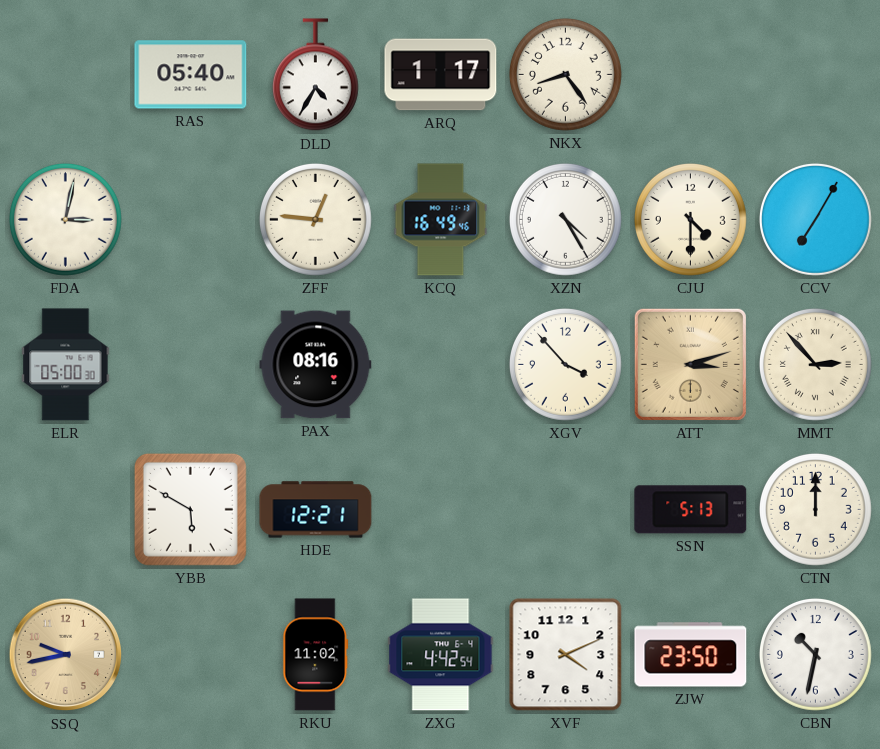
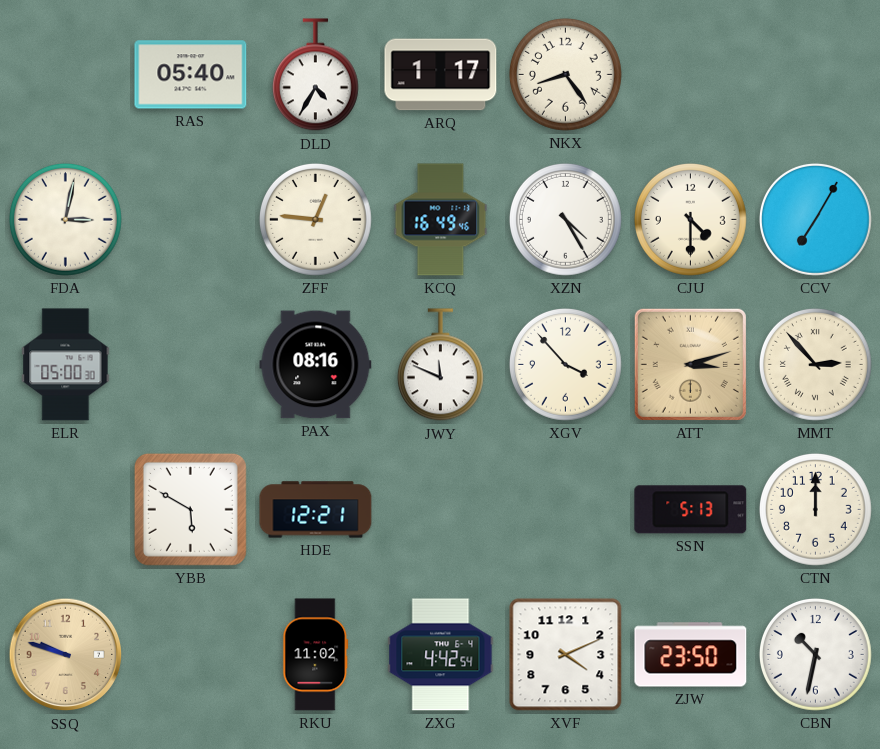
JWY: none -> 11:49 (440, 365)
SSQ: 9:43 -> 9:48 (66, 655)
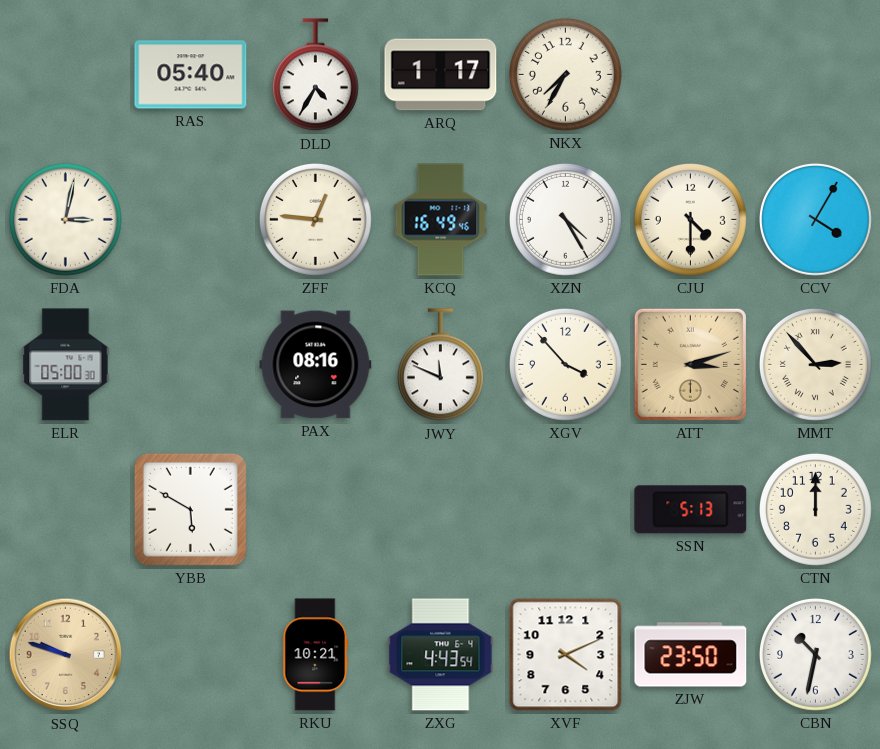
NKX: 8:24 -> 7:35 (565, 74)
CCV: 7:05 -> 4:05 (815, 219)
HDE: 12:21 -> none (316, 510)
RKU: 11:02 -> 10:21 (316, 655)
ZXG: 4:42 -> 4:43 (441, 655)
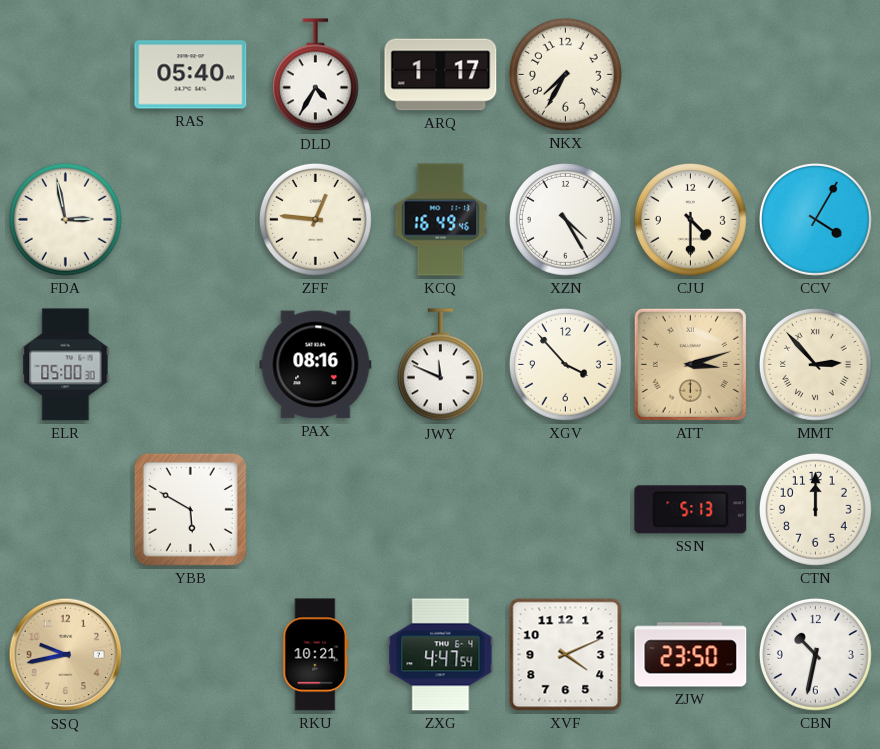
FDA: 3:02 -> 2:58 (65, 219)
SSQ: 9:48 -> 9:43 (66, 655)
ZXG: 4:43 -> 4:47 (441, 655)
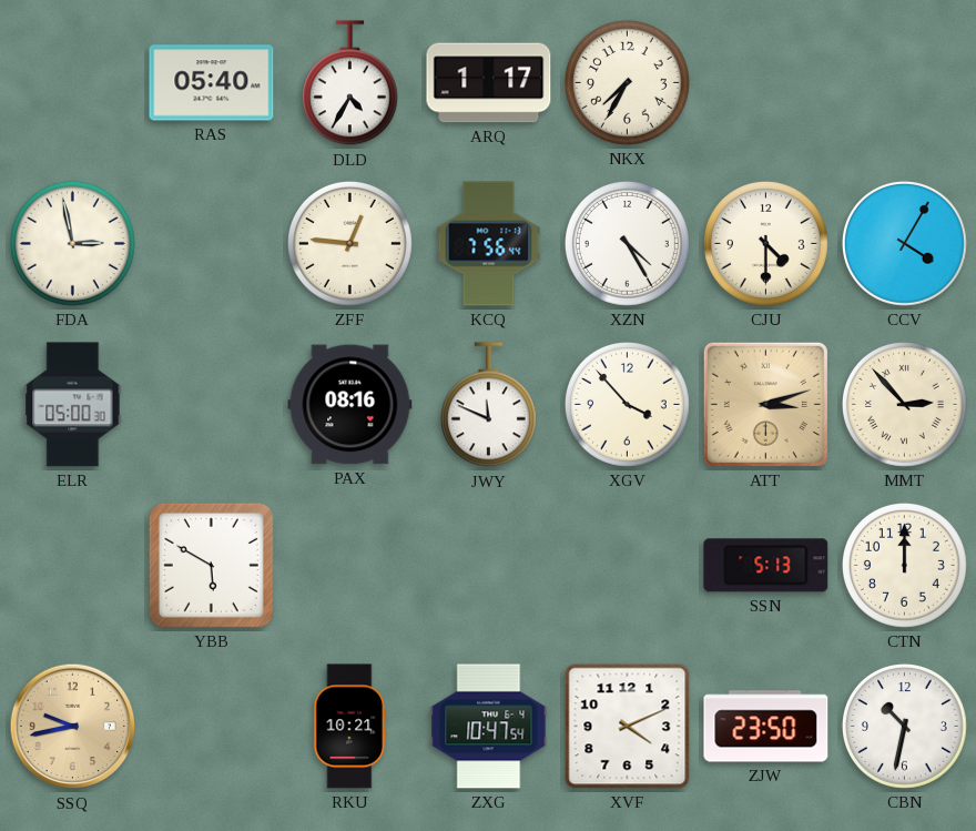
KCQ: 16:49 -> 7:56 (489, 244)
ZXG: 4:47 -> 10:47 (489, 727)
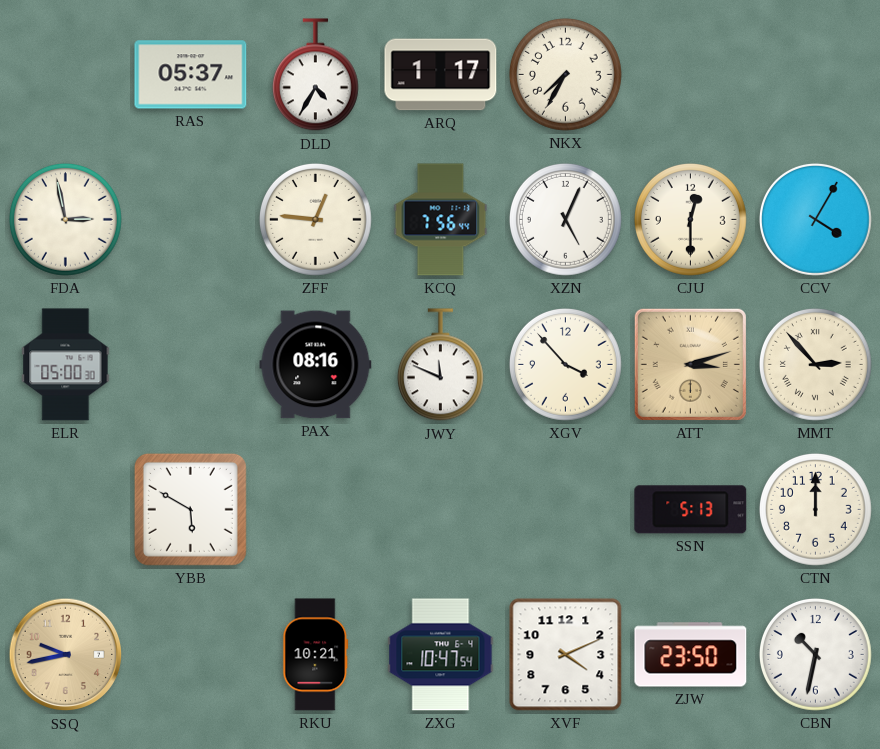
RAS: 05:40 -> 05:37 (191, 75)
XZN: 4:25 -> 5:04 (565, 219)
CJU: 4:30 -> 12:30 (690, 219)
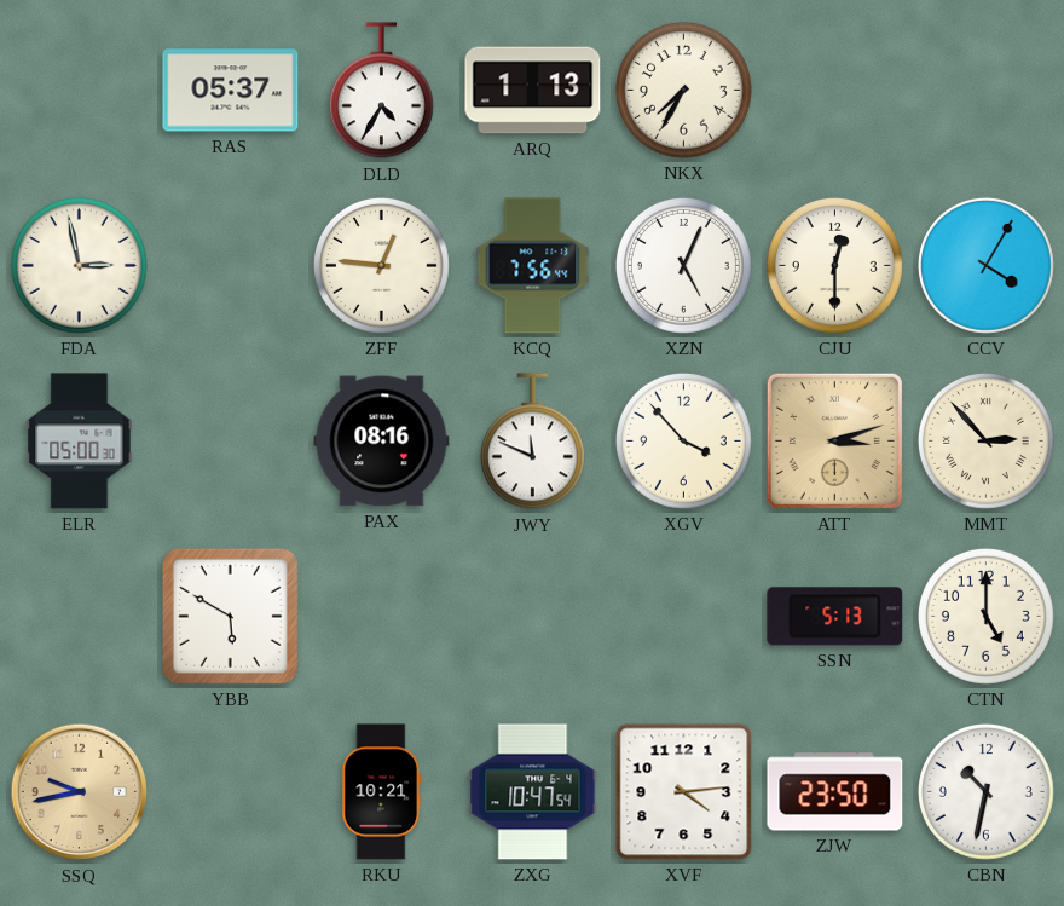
ARQ: 1:17 -> 1:13 (533, 91)
CTN: 12:00 -> 5:00 (985, 616)
XVF: 4:11 -> 4:14 (684, 792)
